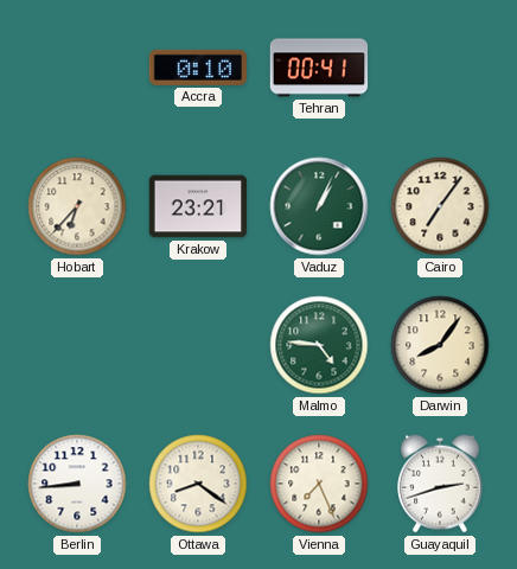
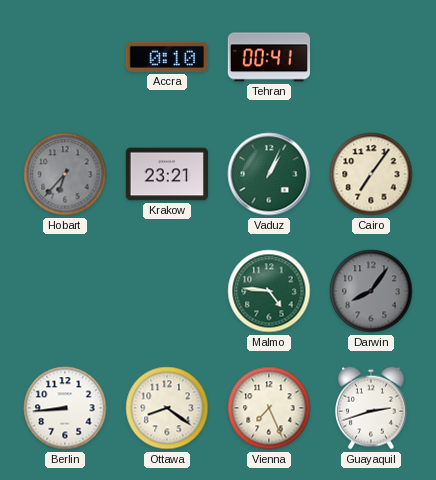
Hobart dial: cream -> grey (65, 174)
Darwin dial: cream -> grey (371, 291)
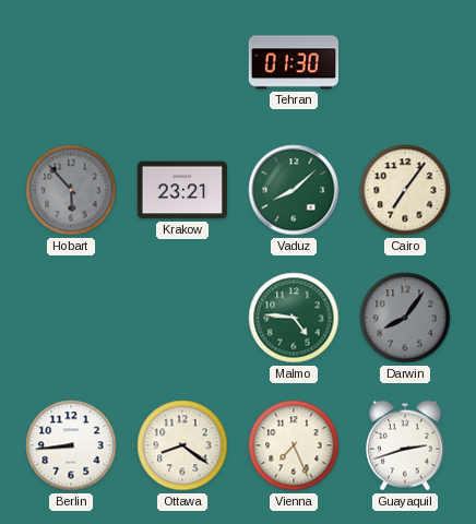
Accra: 0:10 -> none (166, 57)
Tehran: 00:41 -> 01:30 (294, 62)
Hobart: 6:37 -> 5:53 (71, 190)
Vaduz: 1:04 -> 8:08 (294, 190)
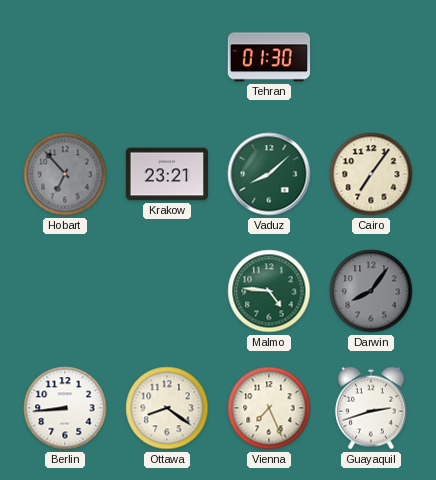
Hobart: 5:53 -> 6:53 (65, 174)
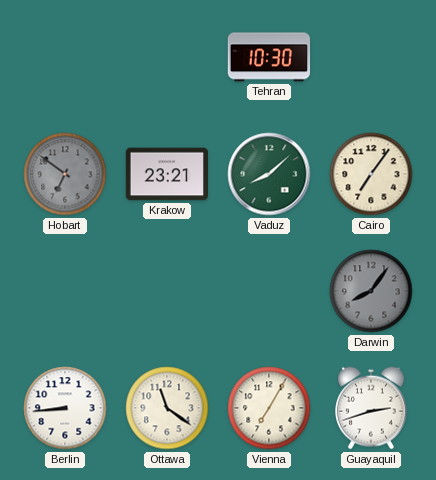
Tehran: 01:30 -> 10:30 (269, 57)
Hobart: 6:53 -> 6:51 (65, 174)
Malmo: 4:46 -> none (269, 291)
Ottawa: 8:21 -> 11:21 (167, 408)
Vienna: 7:26 -> 7:05 (269, 408)
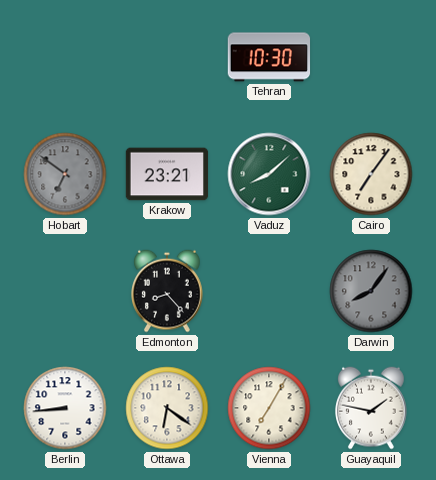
Edmonton: none -> 8:23 (168, 291)
Ottawa: 11:21 -> 6:21 (167, 408)
Guayaquil: 2:42 -> 1:47 (372, 408)
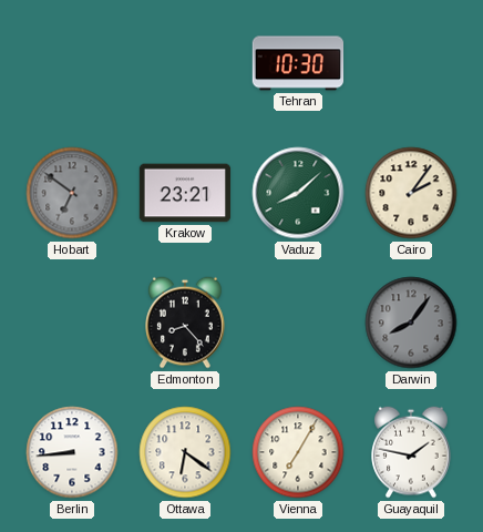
Cairo: 7:06 -> 2:06 (411, 193)
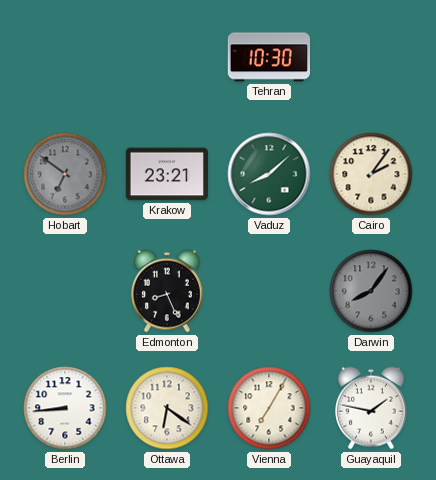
Edmonton: 8:23 -> 8:26 (168, 291)
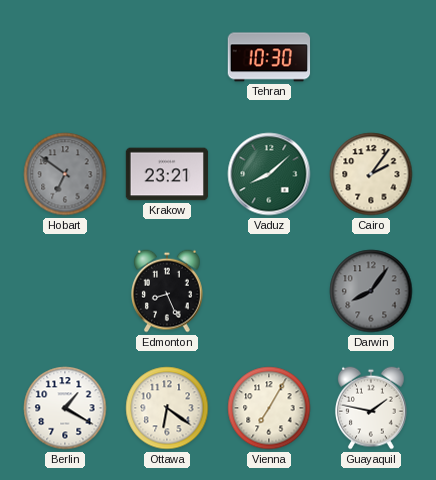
Berlin: 8:44 -> 1:20 (65, 408)
